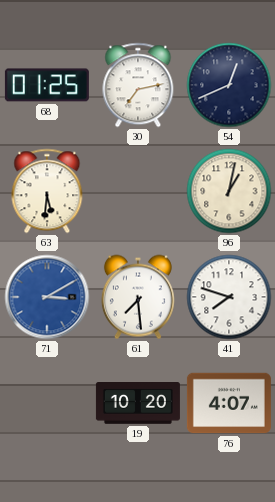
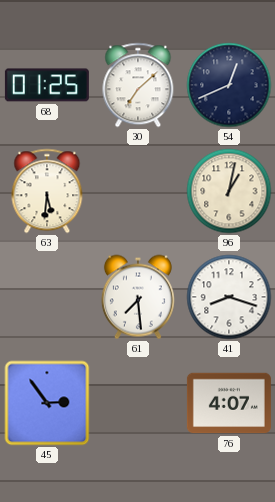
30: 7:13 -> 7:08 (138, 85)
71: 3:10 -> none (47, 297)
41: 7:48 -> 8:18 (229, 297)
45: none -> 2:54 (47, 403)
19: 10:20 -> none (138, 404)
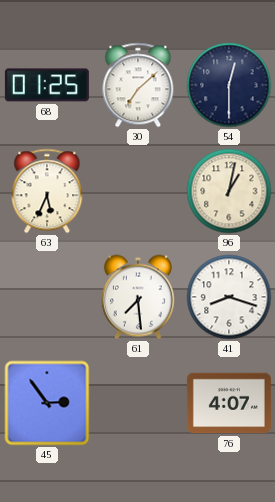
54: 12:41 -> 12:30 (229, 85)
63: 5:31 -> 5:34 (47, 191)
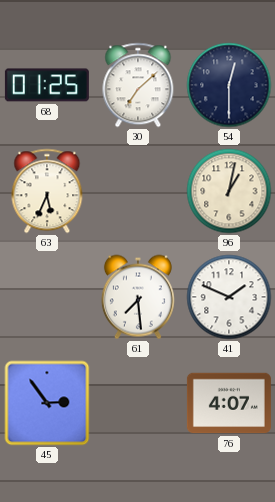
41: 8:18 -> 1:49 (229, 297)
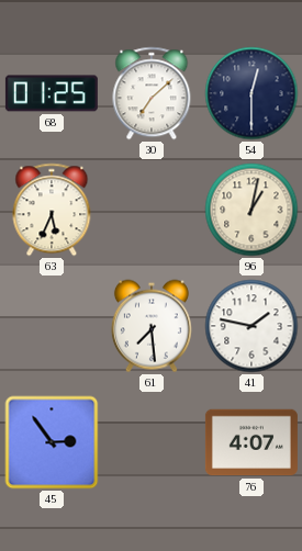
41: 1:49 -> 1:47 (251, 326)
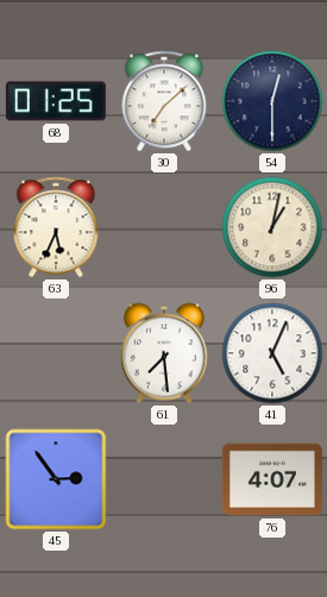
41: 1:47 -> 5:04 (272, 353)
